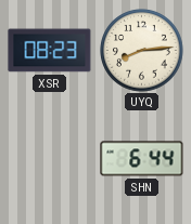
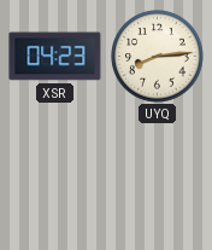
XSR: 08:23 -> 04:23 (55, 57)
SHN: 6:44 -> none (142, 159)
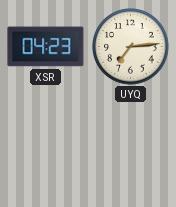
UYQ: 8:14 -> 7:14 (131, 47)
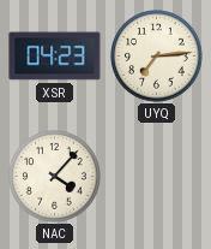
NAC: none -> 4:07 (55, 177)
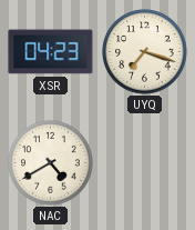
UYQ: 7:14 -> 7:18 (145, 52)
NAC: 4:07 -> 4:40 (51, 163)
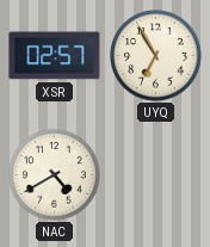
XSR: 04:23 -> 02:57 (55, 56)
UYQ: 7:18 -> 6:55 (156, 56)
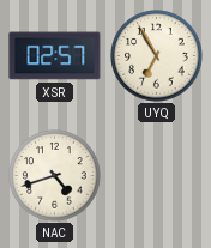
NAC: 4:40 -> 4:42 (55, 176)
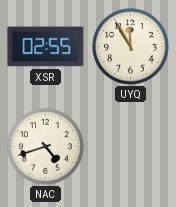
XSR: 02:57 -> 02:55 (46, 47)
UYQ: 6:55 -> 11:55 (131, 47)
